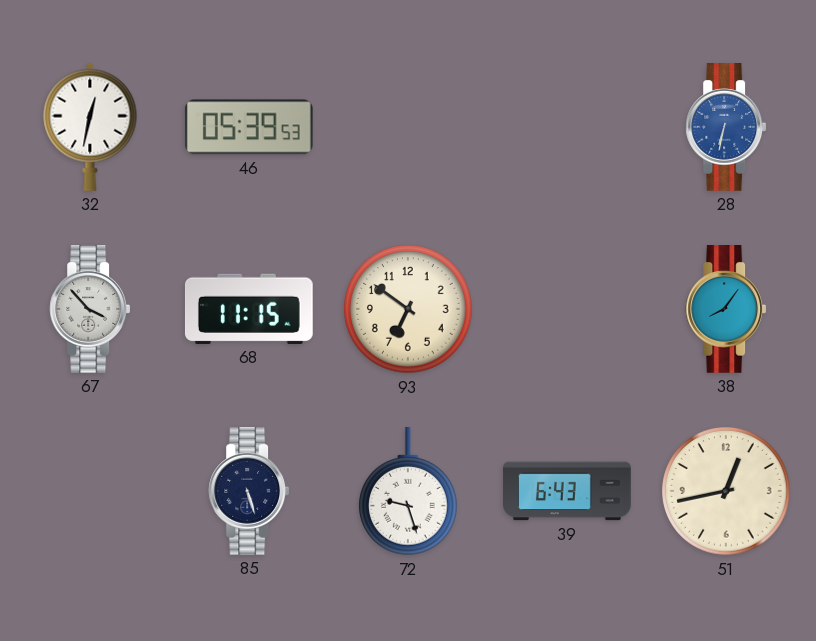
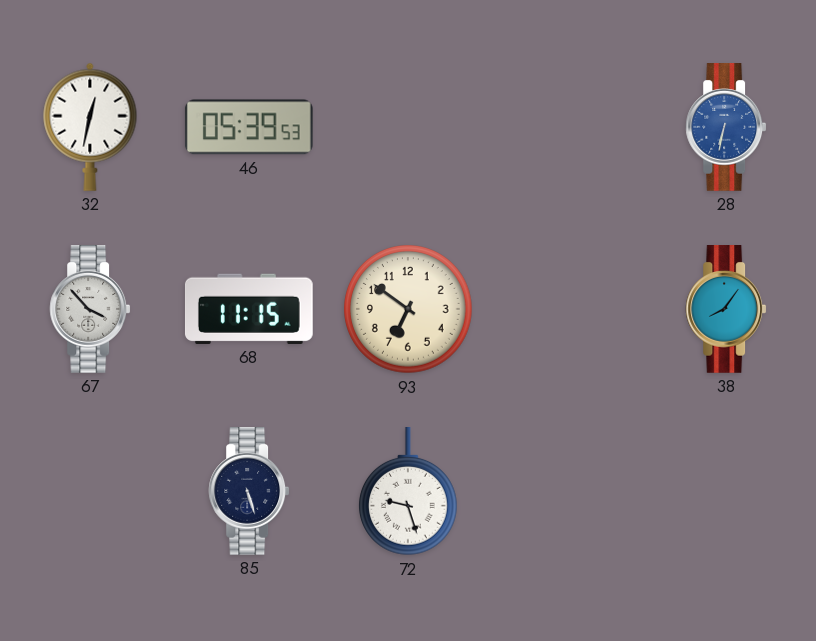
39: 6:43 -> none (567, 491)
51: 12:43 -> none (726, 491)
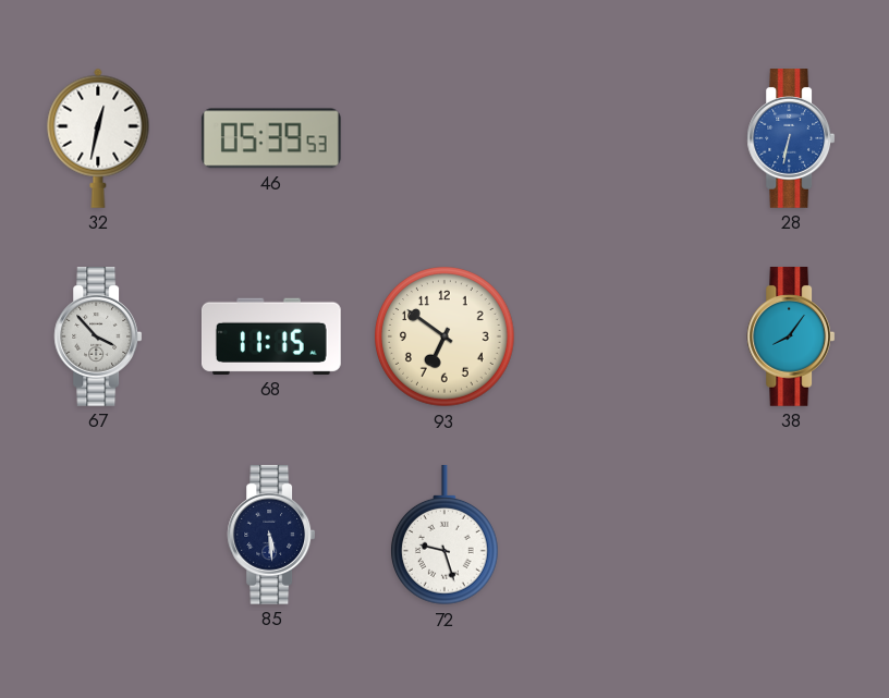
85: 5:27 -> 5:29 (271, 536)
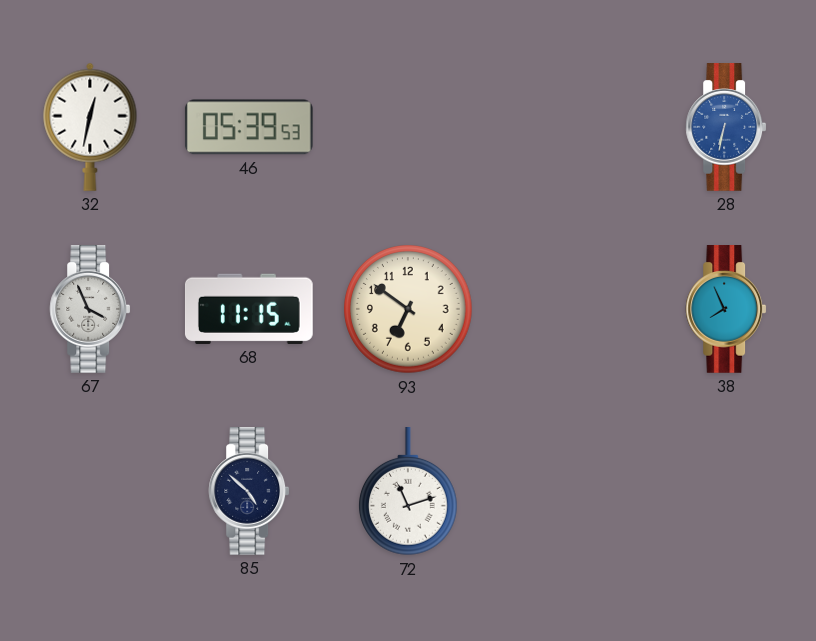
67: 3:53 -> 3:56 (90, 310)
38: 8:06 -> 7:56 (726, 310)
85: 5:29 -> 4:52 (249, 492)
72: 9:27 -> 11:12 (409, 492)
